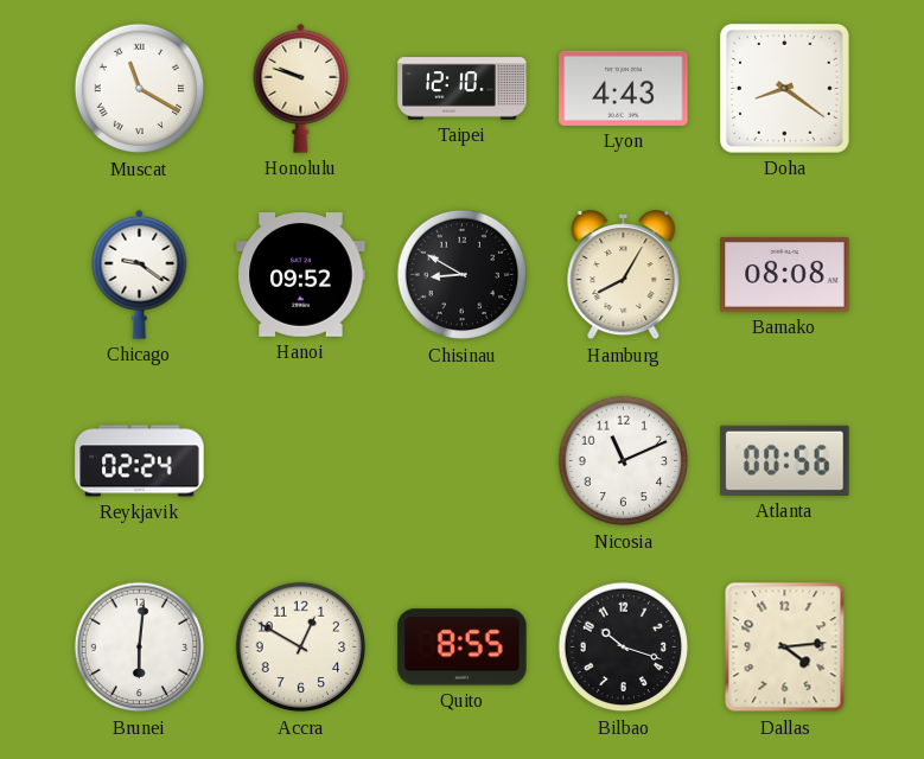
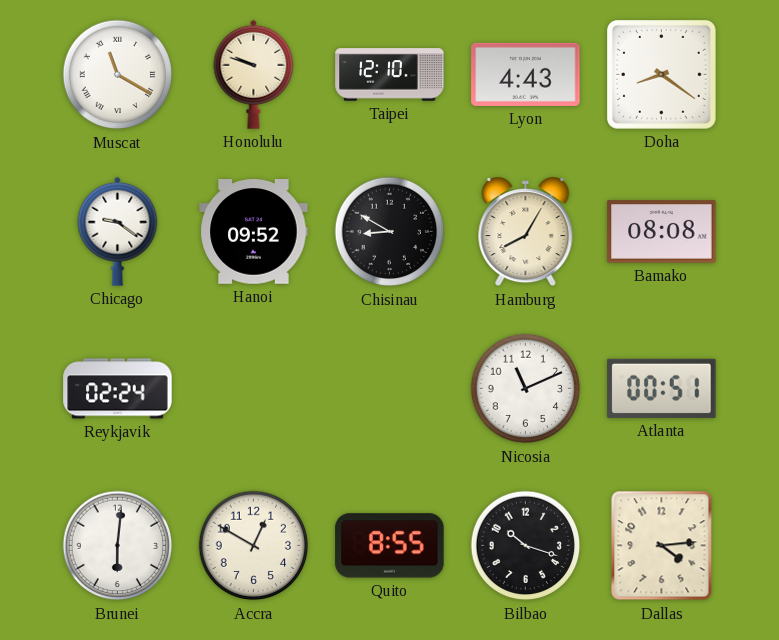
Atlanta: 00:56 -> 00:51 (662, 388)
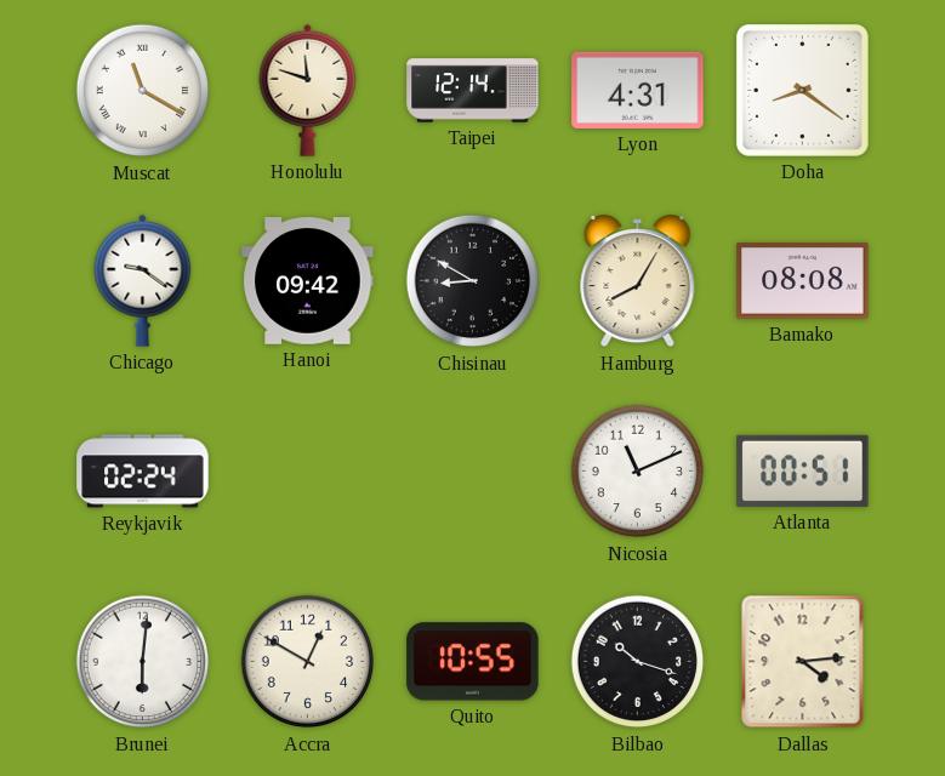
Honolulu: 9:48 -> 11:48 (308, 90)
Taipei: 12:10 -> 12:14 (473, 91)
Lyon: 4:43 -> 4:31 (638, 90)
Hanoi: 09:52 -> 09:42 (308, 281)
Quito: 8:55 -> 10:55 (473, 662)
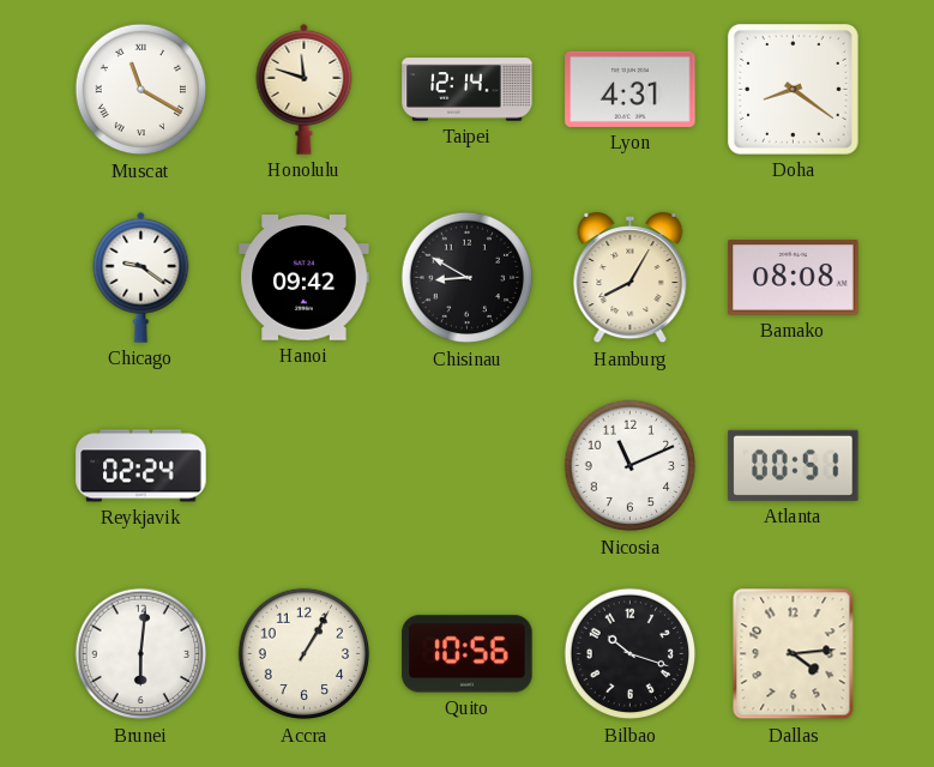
Accra: 12:50 -> 1:05 (305, 654)
Quito: 10:55 -> 10:56 (468, 654)
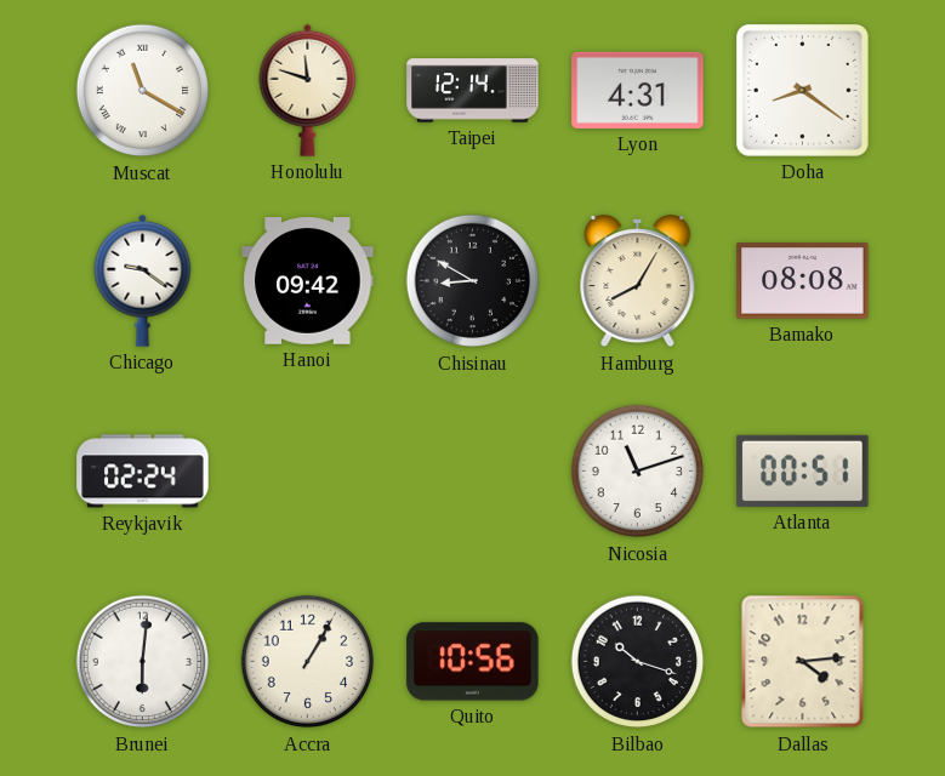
Nicosia: 11:11 -> 11:12 (638, 472)
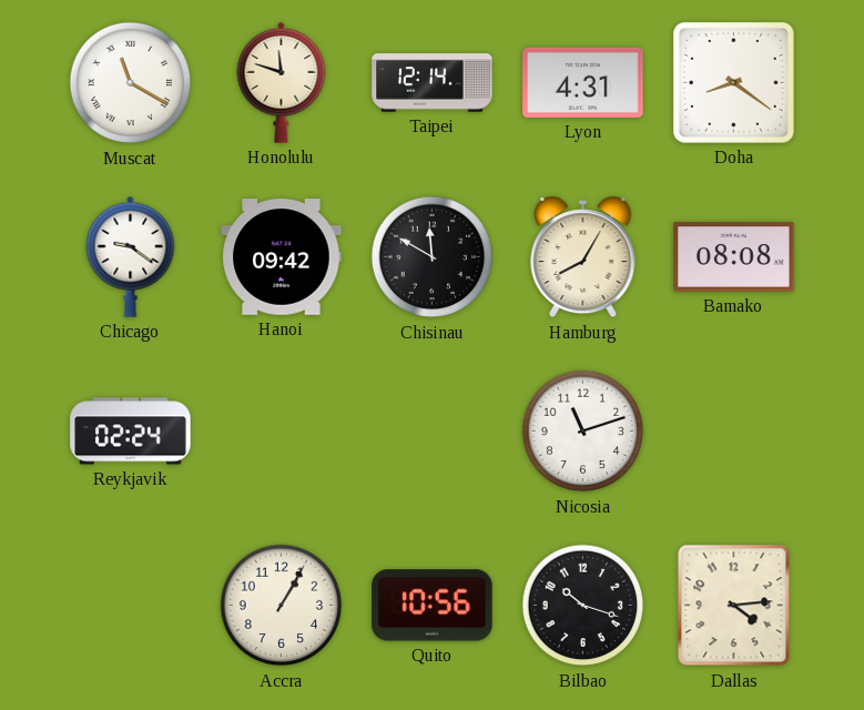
Chisinau: 8:50 -> 11:50 (433, 257)
Atlanta: 00:51 -> none (803, 470)
Brunei: 6:01 -> none (143, 662)
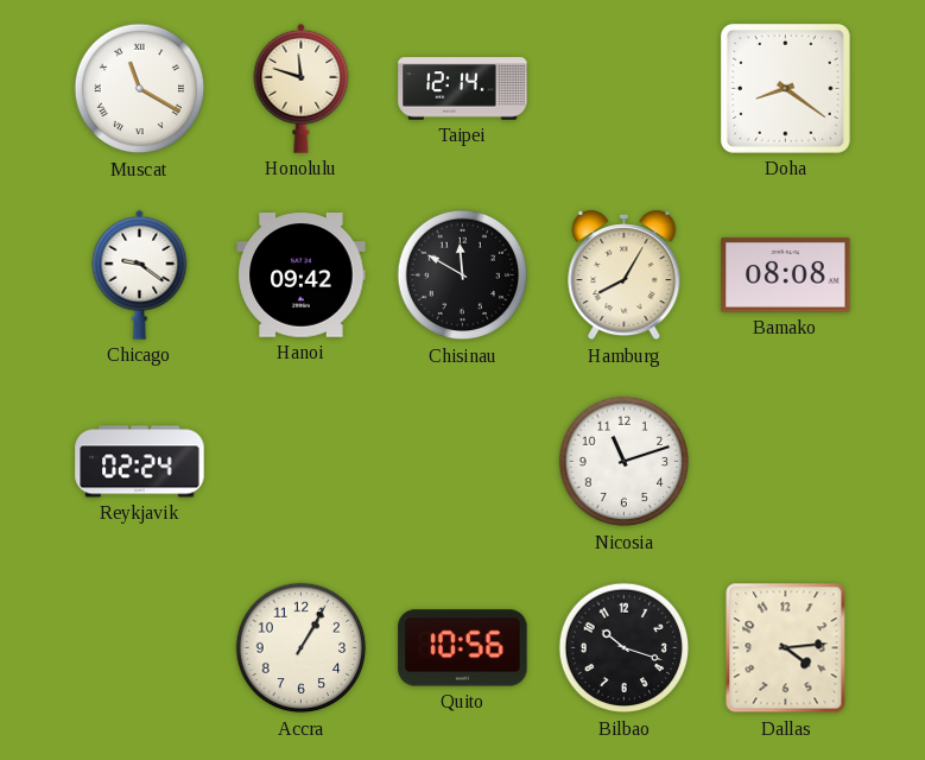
Lyon: 4:31 -> none (583, 82)
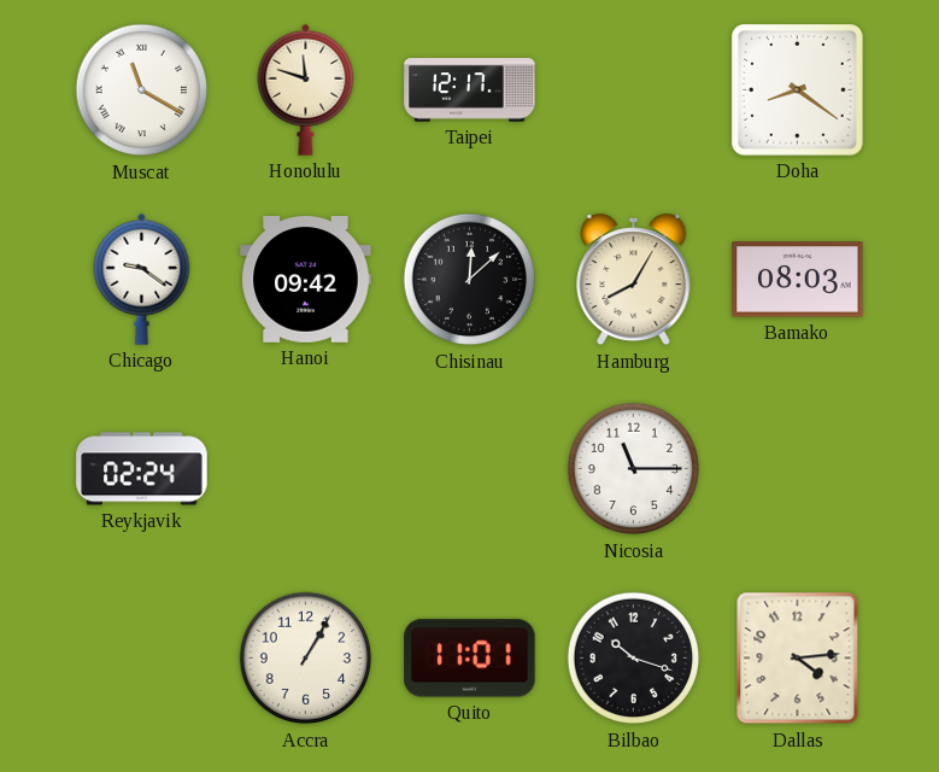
Taipei: 12:14 -> 12:17 (470, 90)
Chisinau: 11:50 -> 12:08 (470, 280)
Bamako: 08:08 -> 08:03 (798, 280)
Nicosia: 11:12 -> 11:15 (634, 469)
Quito: 10:56 -> 11:01 (470, 659)
